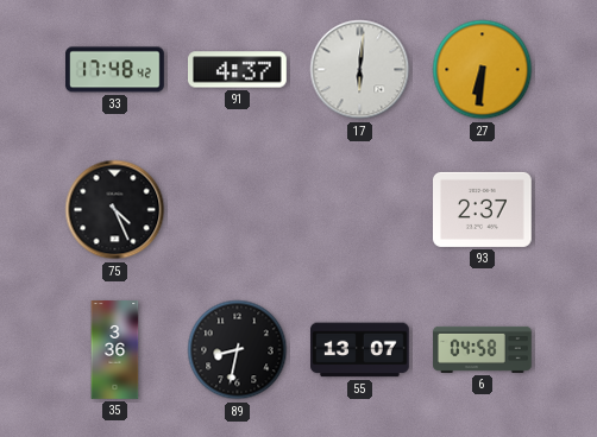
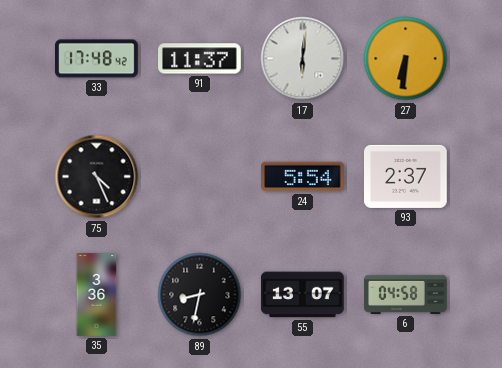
91: 4:37 -> 11:37 (200, 59)
24: none -> 5:54 (303, 177)
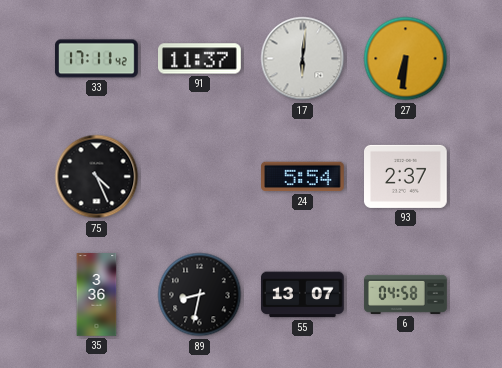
33: 17:48 -> 17:11 (97, 59)
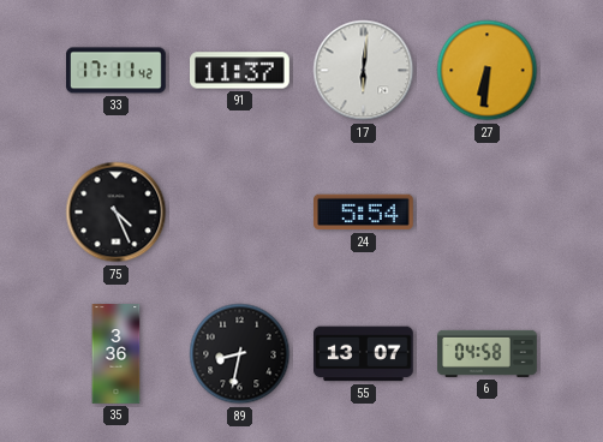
93: 2:37 -> none (406, 176)
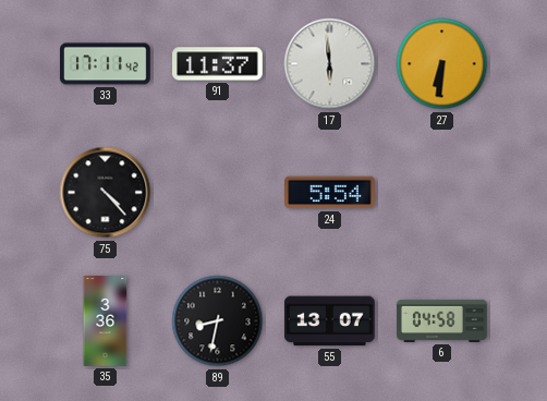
17: 6:01 -> 5:59 (330, 64)
75: 4:26 -> 4:23 (106, 193)
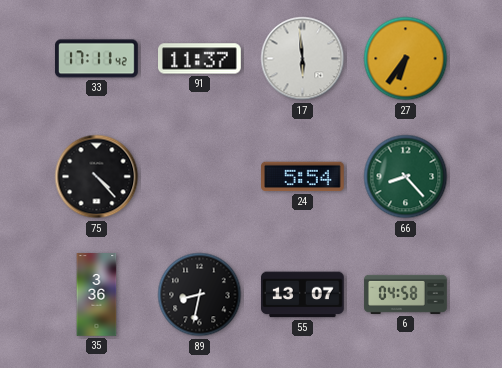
27: 6:31 -> 6:36 (406, 59)
66: none -> 8:23 (406, 177)
